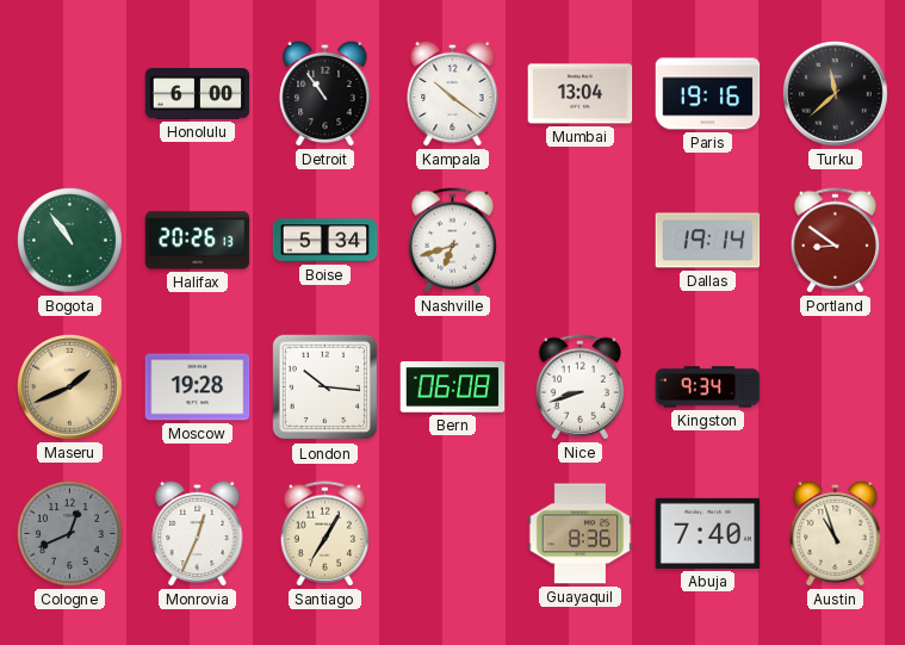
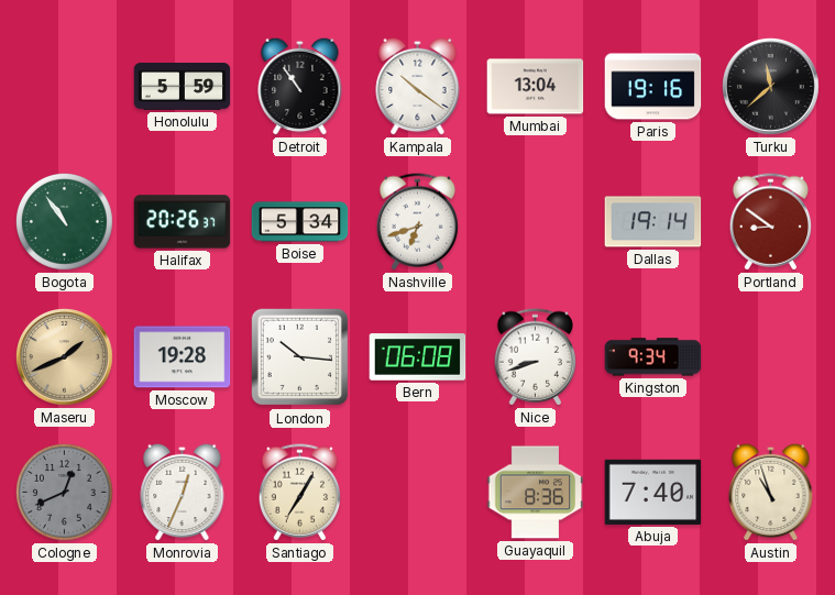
Honolulu: 6:00 -> 5:59 (183, 87)
Halifax: 20:26:13 -> 20:26:37 (183, 222)
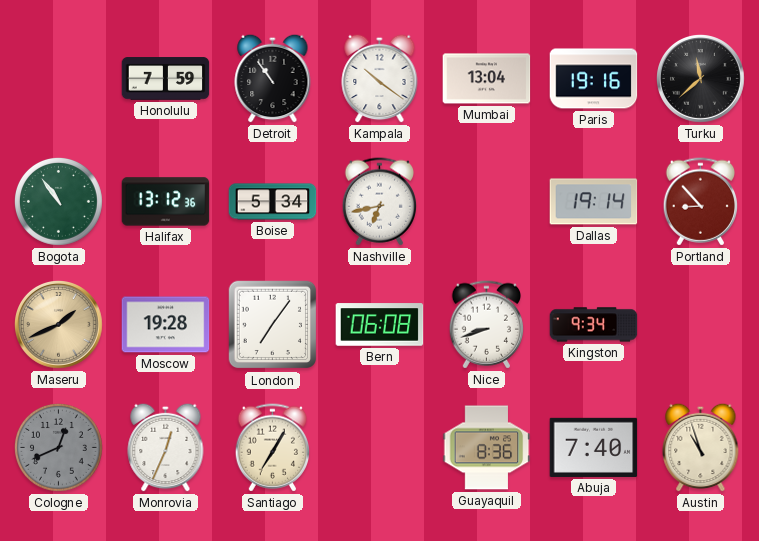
Honolulu: 5:59 -> 7:59 (166, 79)
Halifax: 20:26 -> 13:12 (166, 202)
Nashville: 6:42 -> 6:43 (379, 202)
Portland: 8:51 -> 8:53 (700, 202)
London: 10:16 -> 7:06 (273, 325)
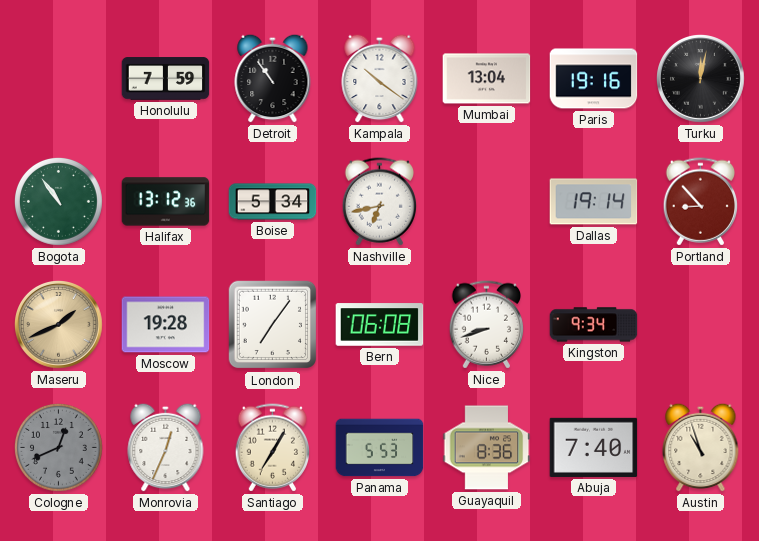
Turku: 11:38 -> 12:02 (701, 79)
Panama: none -> 5:53 (380, 448)
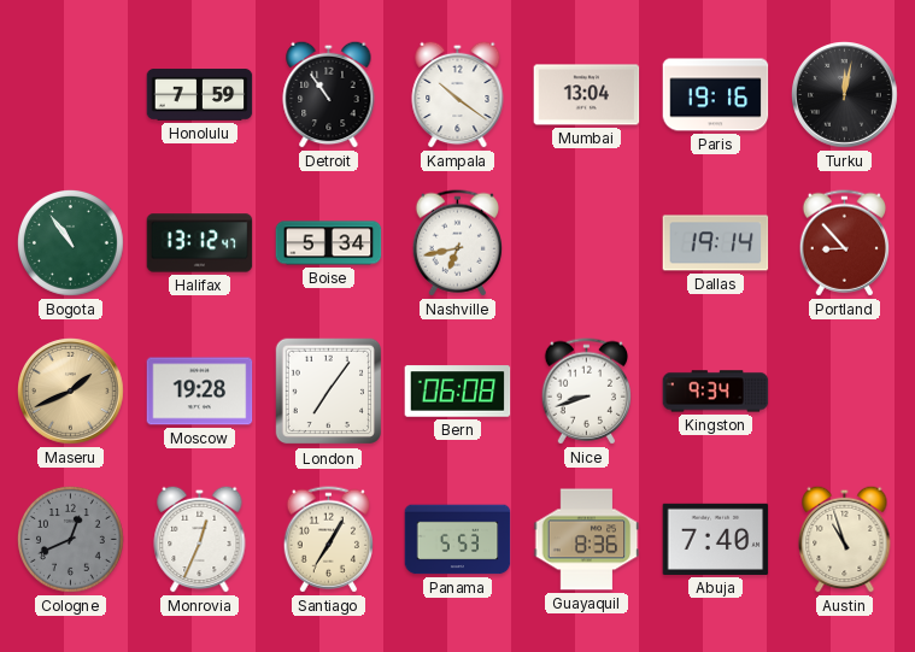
Halifax: 13:12:36 -> 13:12:47 (200, 243)
